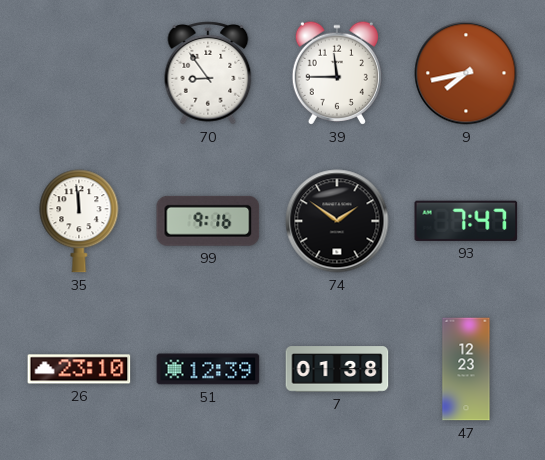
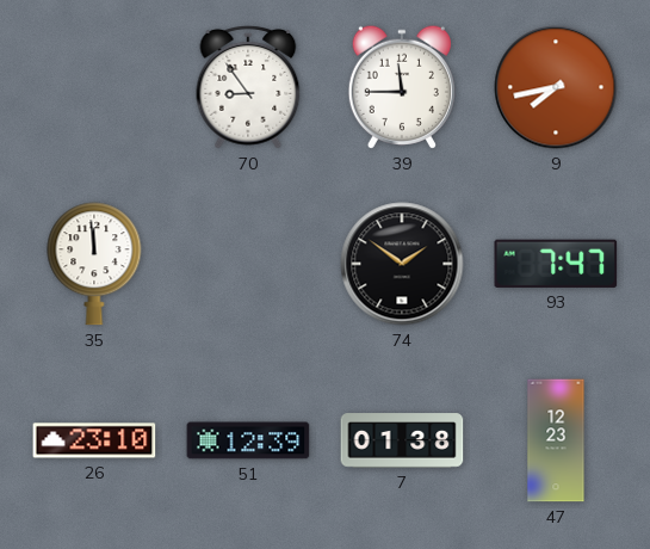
99: 9:16 -> none (208, 221)
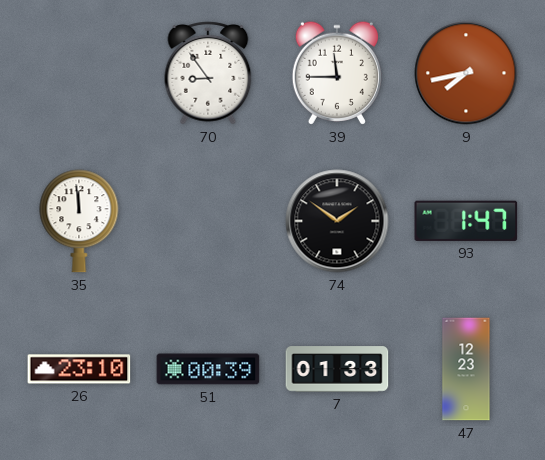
93: 7:47 -> 1:47 (466, 221)
51: 12:39 -> 00:39 (208, 369)
7: 01:38 -> 01:33 (337, 369)
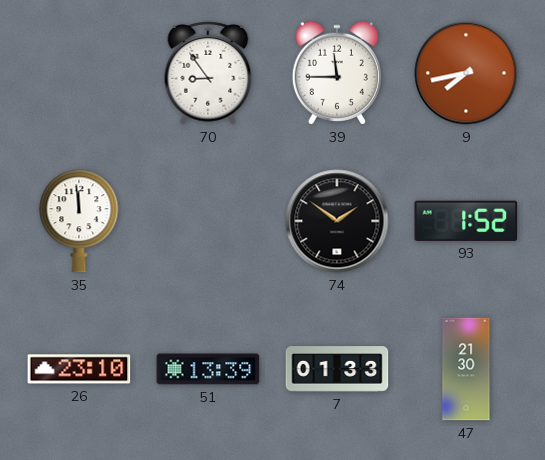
93: 1:47 -> 1:52 (466, 221)
51: 00:39 -> 13:39 (208, 369)
47: 12:23 -> 21:30 (466, 369)
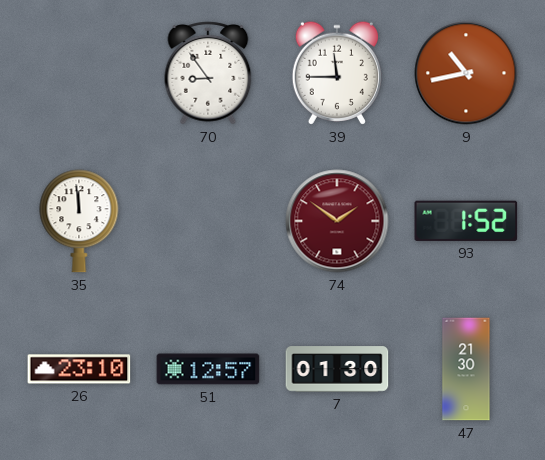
9: 7:43 -> 10:43 (466, 73)
74 dial: black -> burgundy (337, 221)
51: 13:39 -> 12:57 (208, 369)
7: 01:33 -> 01:30 (337, 369)
